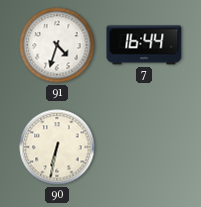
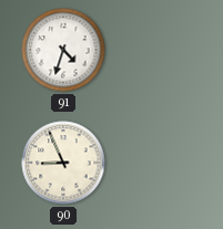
7: 16:44 -> none (144, 45)
90: 6:32 -> 8:56 (63, 163)
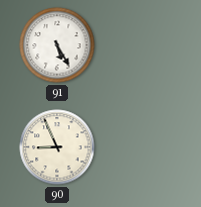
91: 4:33 -> 5:25 (57, 45)
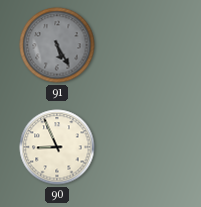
91 dial: white -> grey (57, 45)
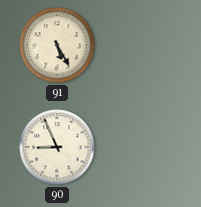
91 dial: grey -> cream (57, 45)
